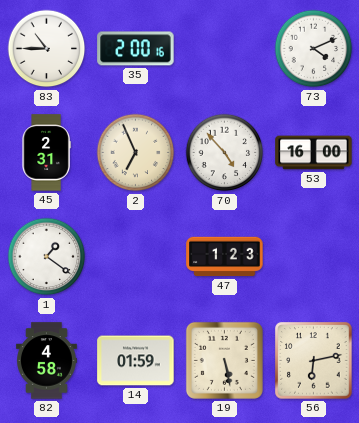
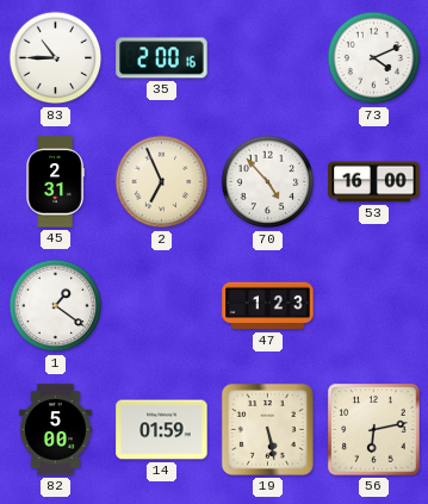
82: 4:58 -> 5:00 (55, 430)
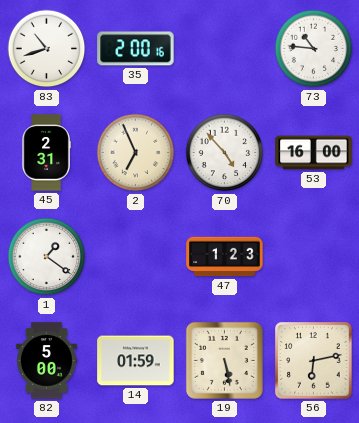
83: 10:45 -> 10:42 (47, 49)
73: 4:11 -> 10:46 (314, 49)
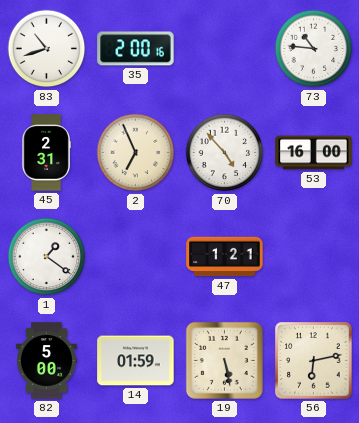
47: 1:23 -> 1:21 (225, 257)
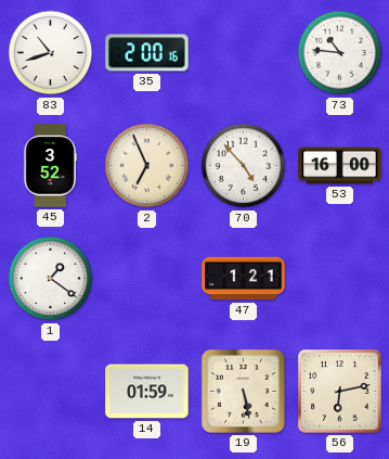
45: 2:31 -> 3:52 (50, 166)
82: 5:00 -> none (46, 361)
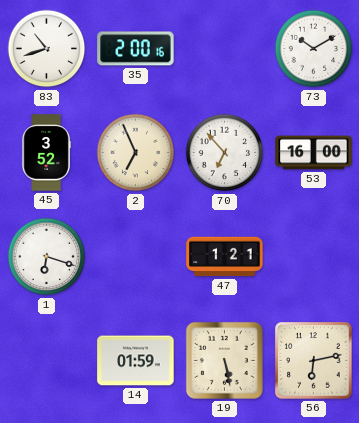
73: 10:46 -> 10:10 (314, 49)
70: 4:53 -> 6:53 (225, 153)
1: 1:21 -> 6:18 (47, 257)
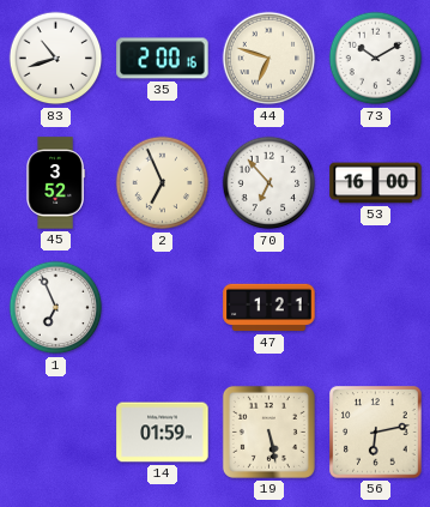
44: none -> 6:48 (269, 59)
1: 6:18 -> 6:56 (56, 308)
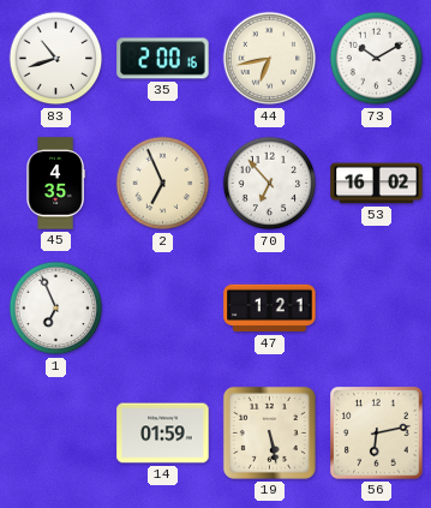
44: 6:48 -> 6:43 (270, 59)
45: 3:52 -> 4:35 (55, 184)
53: 16:00 -> 16:02 (377, 184)
